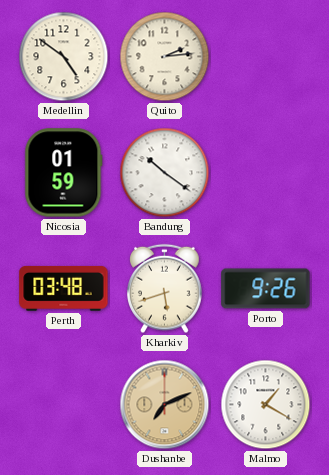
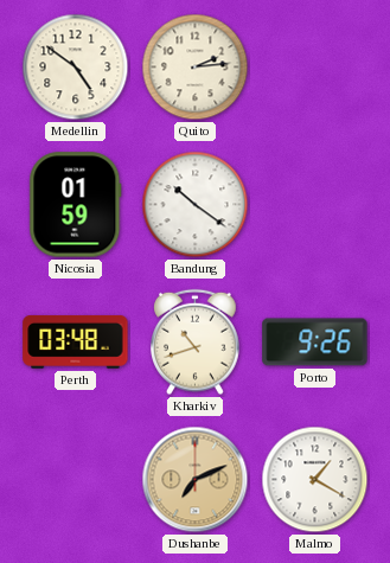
Kharkiv: 5:42 -> 10:42 (196, 343)
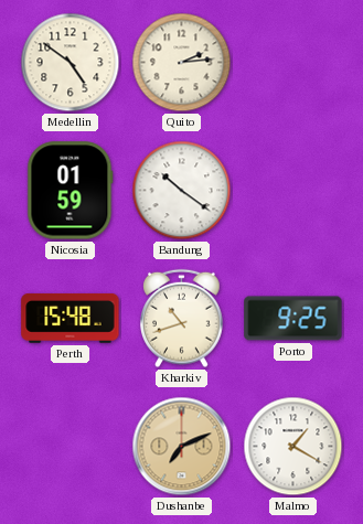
Perth: 03:48 -> 15:48 (71, 318)
Porto: 9:26 -> 9:25 (293, 319)
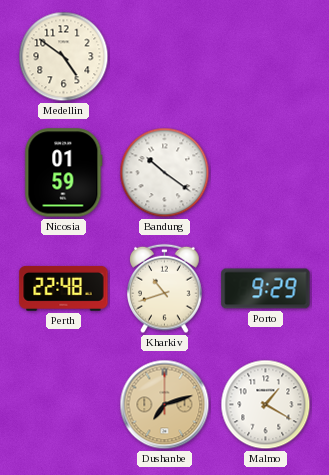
Quito: 2:14 -> none (182, 63)
Perth: 15:48 -> 22:48 (64, 288)
Porto: 9:25 -> 9:29 (266, 289)
Dushanbe: 7:11 -> 7:12 (165, 405)
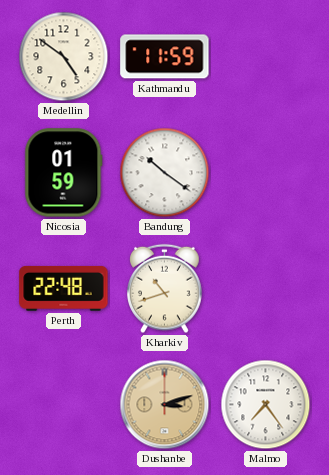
Kathmandu: none -> 11:59 (165, 57)
Porto: 9:29 -> none (266, 289)
Dushanbe: 7:12 -> 3:12 (165, 405)
Malmo: 1:20 -> 7:24 (266, 405)
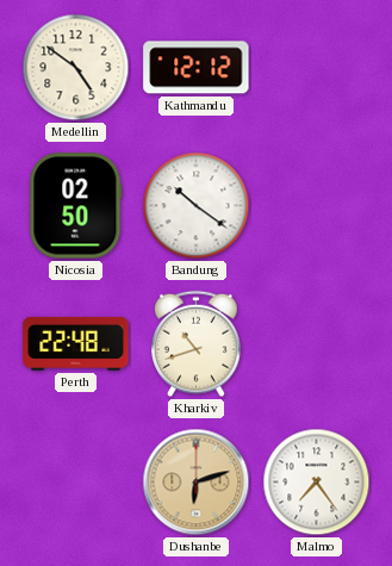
Kathmandu: 11:59 -> 12:12 (197, 68)
Nicosia: 01:59 -> 02:50 (76, 206)
Dushanbe: 3:12 -> 6:12 (197, 483)
